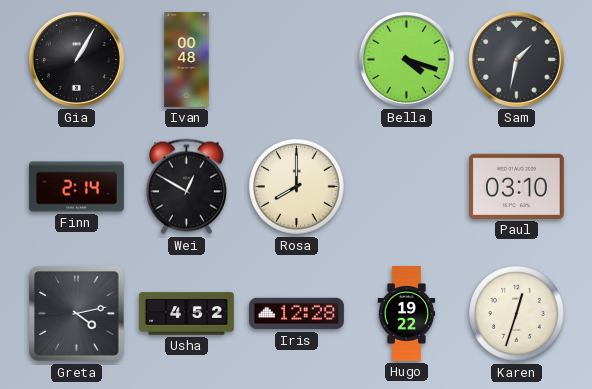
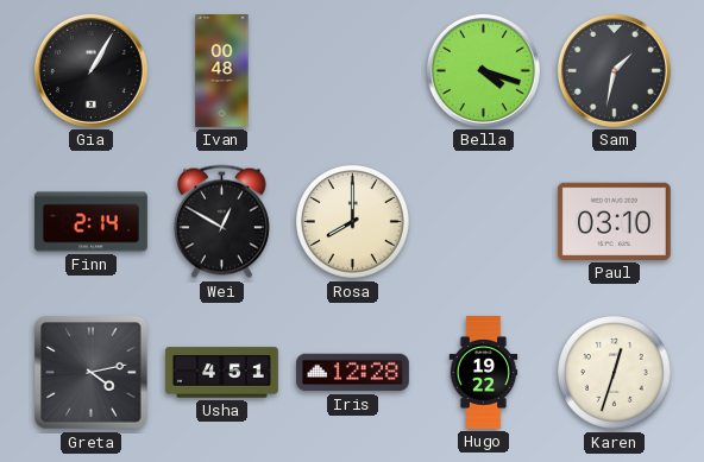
Usha: 4:52 -> 4:51 (221, 373)
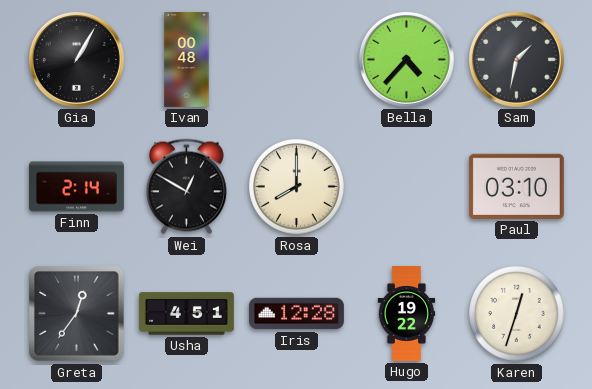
Bella: 4:18 -> 4:37 (406, 59)
Greta: 4:13 -> 12:36 (77, 314)
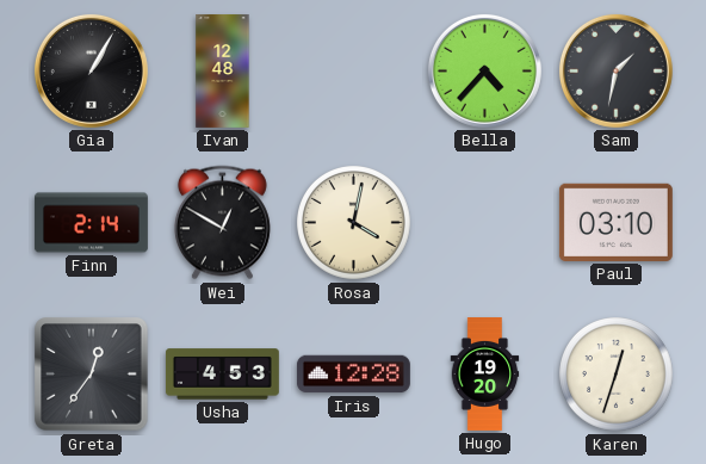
Ivan: 00:48 -> 12:48 (223, 72)
Rosa: 8:00 -> 4:02 (354, 223)
Usha: 4:51 -> 4:53 (222, 375)
Hugo: 19:22 -> 19:20 (485, 375)
